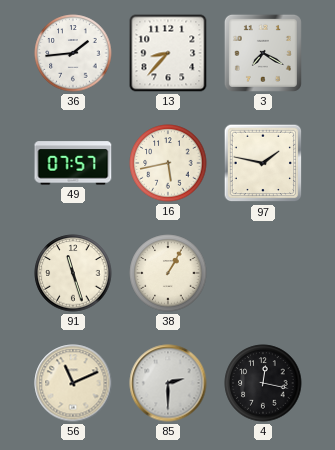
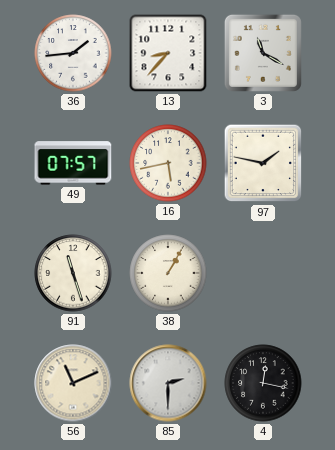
3: 7:20 -> 11:20 (263, 53)
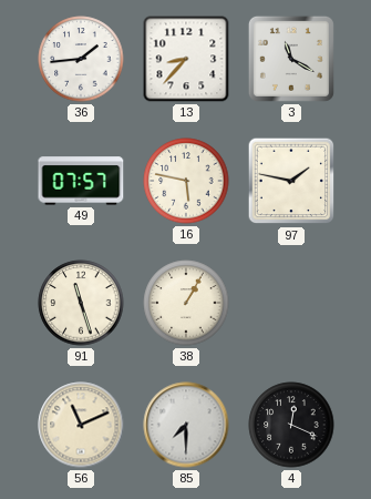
16: 5:43 -> 5:47 (186, 181)
85: 2:30 -> 7:30 (186, 425)
4: 12:17 -> 12:19 (291, 425)
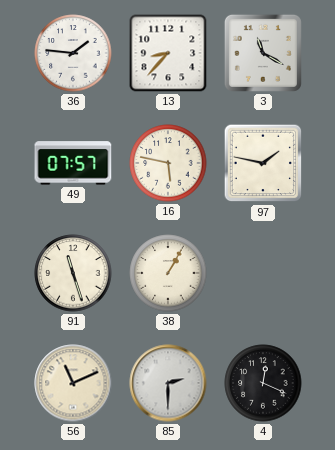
36: 1:44 -> 1:46 (73, 53)
85: 7:30 -> 2:30 (168, 383)
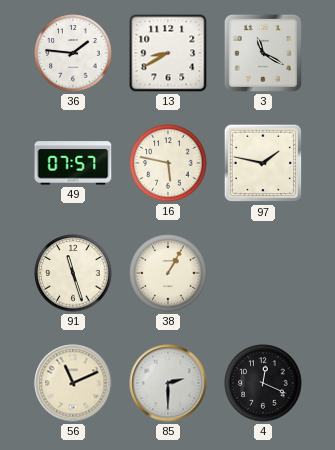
13: 8:37 -> 8:40 (168, 53)
